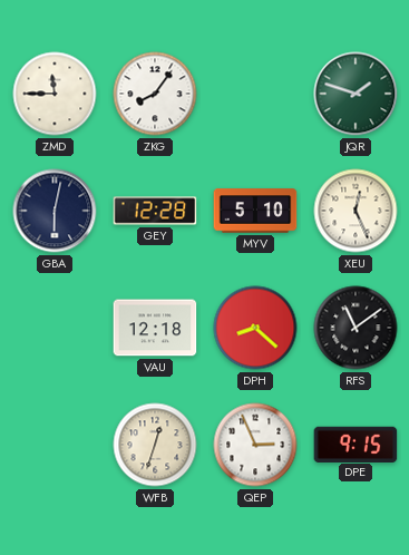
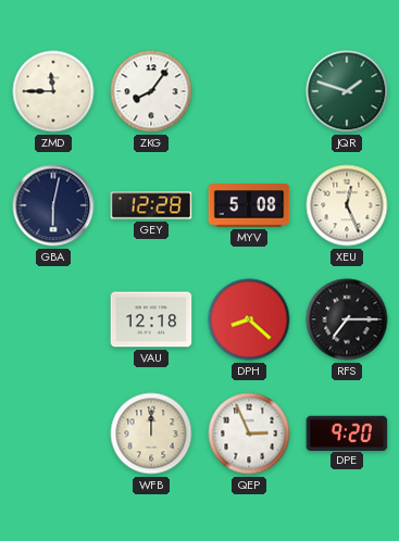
MYV: 5:10 -> 5:08 (249, 205)
RFS: 11:09 -> 7:15 (347, 319)
WFB: 12:33 -> 12:00 (151, 433)
DPE: 9:15 -> 9:20 (347, 432)
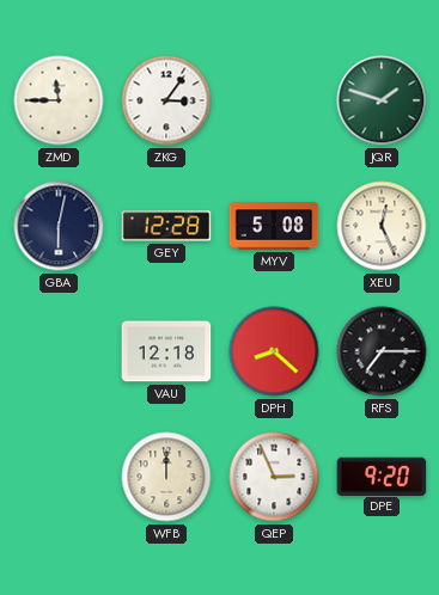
ZKG: 8:06 -> 3:06 (166, 100)
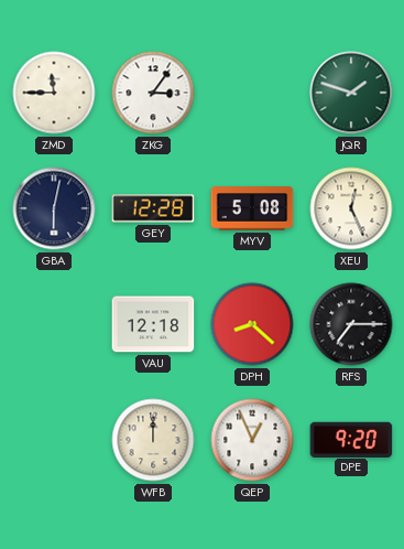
QEP: 2:56 -> 12:56 (252, 440)
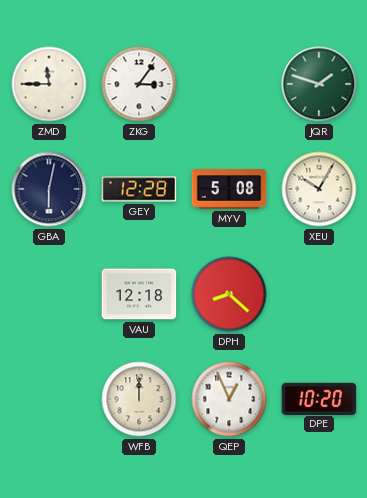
XEU: 12:26 -> 10:05 (319, 189)
RFS: 7:15 -> none (351, 324)
DPE: 9:20 -> 10:20 (319, 398)
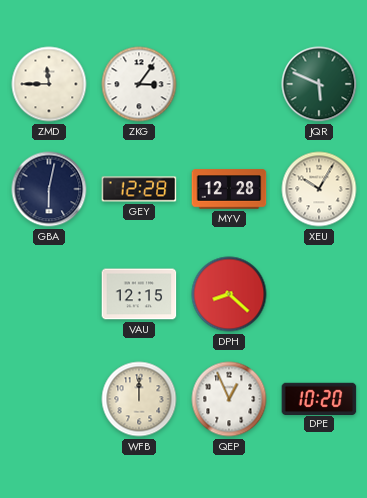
JQR: 1:48 -> 5:49 (319, 84)
MYV: 5:08 -> 12:28 (229, 189)
VAU: 12:18 -> 12:15 (139, 294)
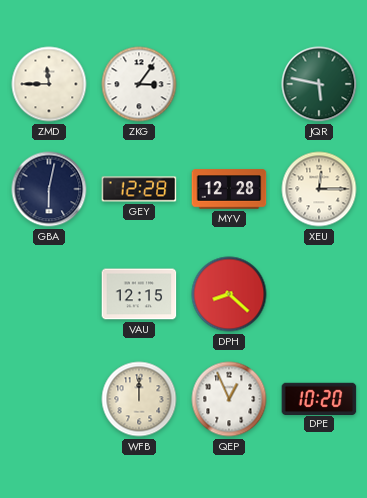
JQR: 5:49 -> 5:47 (319, 84)
XEU: 10:05 -> 12:15 (319, 189)
